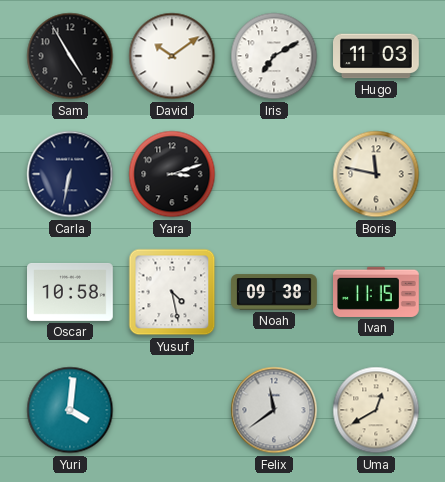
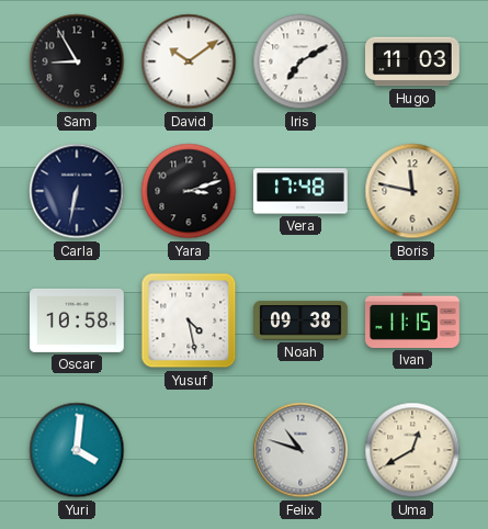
Sam: 4:55 -> 8:55 (77, 61)
Vera: none -> 17:48 (302, 191)
Felix: 11:39 -> 10:48 (300, 450)
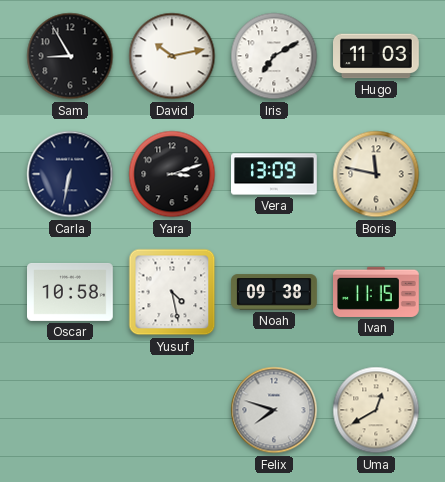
David: 10:09 -> 10:13 (172, 56)
Vera: 17:48 -> 13:09 (275, 174)
Yuri: 4:01 -> none (77, 450)
Felix: 10:48 -> 7:48 (274, 410)
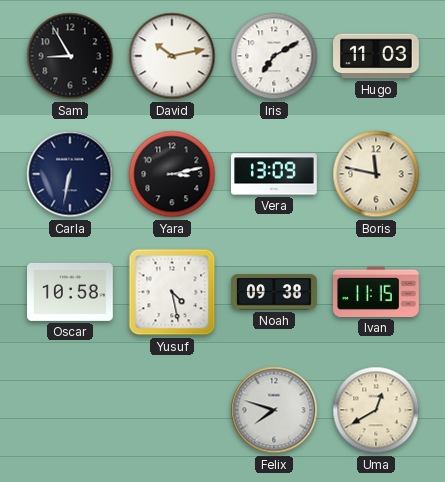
Yara: 3:12 -> 3:13 (172, 174)
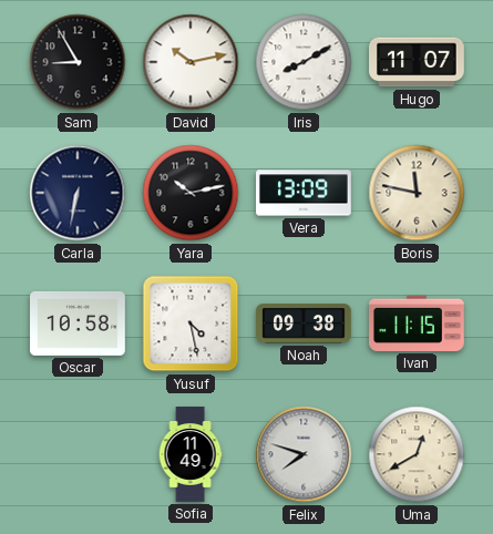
Iris: 7:10 -> 8:10 (304, 62)
Hugo: 11:03 -> 11:07 (418, 62)
Yara: 3:13 -> 10:13 (191, 193)
Sofia: none -> 11:49 (191, 454)
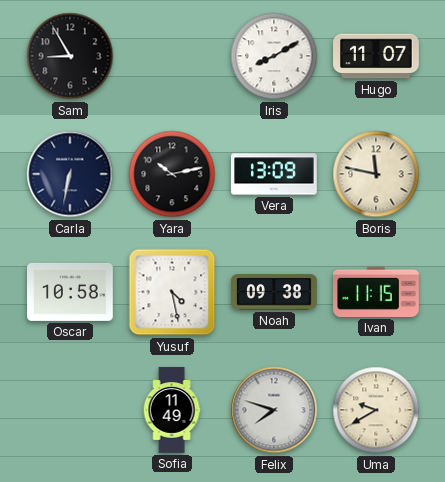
David: 10:13 -> none (191, 62)
Uma: 12:40 -> 9:40 (376, 410)
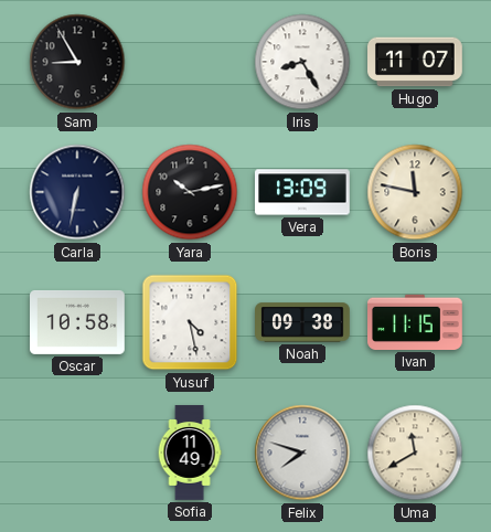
Iris: 8:10 -> 8:25 (302, 62)
Uma: 9:40 -> 11:40 (415, 453)
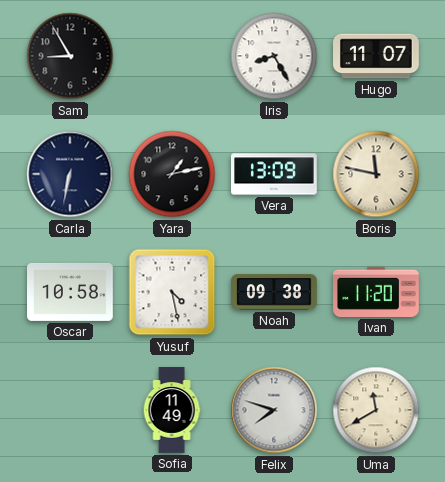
Yara: 10:13 -> 1:13 (172, 174)
Ivan: 11:15 -> 11:20 (377, 292)
